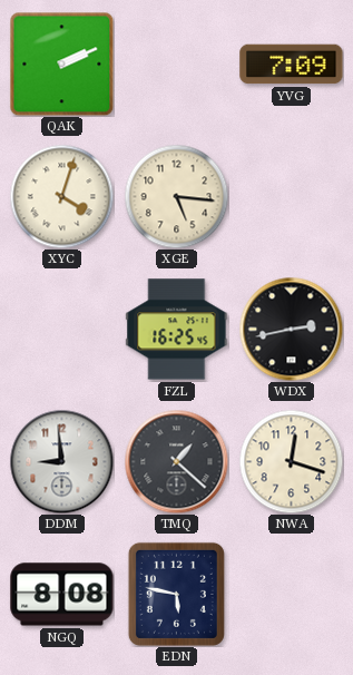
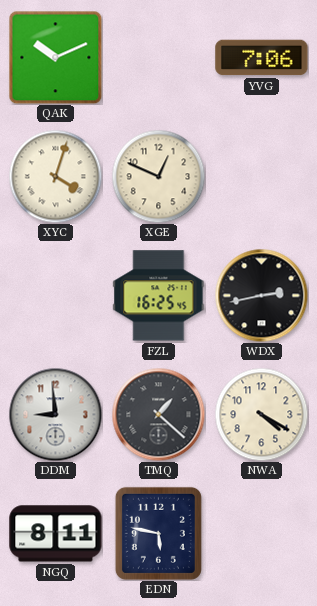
QAK: 2:11 -> 10:11 (55, 57)
YVG: 7:09 -> 7:06 (262, 58)
XGE: 5:16 -> 12:49 (158, 176)
NWA: 12:18 -> 4:20 (261, 414)
NGQ: 8:08 -> 8:11 (56, 534)
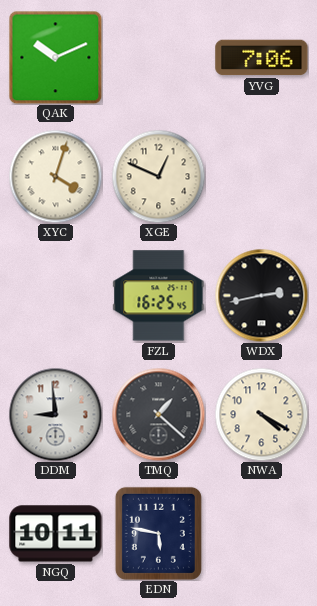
NGQ: 8:11 -> 10:11 (56, 534)
